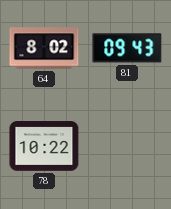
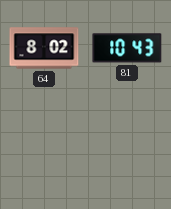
81: 09:43 -> 10:43 (127, 48)
78: 10:22 -> none (44, 146)
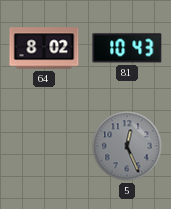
5: none -> 12:26 (127, 146)
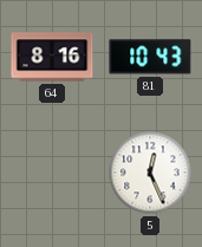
64: 8:02 -> 8:16 (52, 57)
5 dial: grey -> white (150, 173)
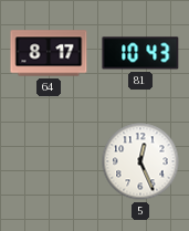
64: 8:16 -> 8:17 (49, 53)
